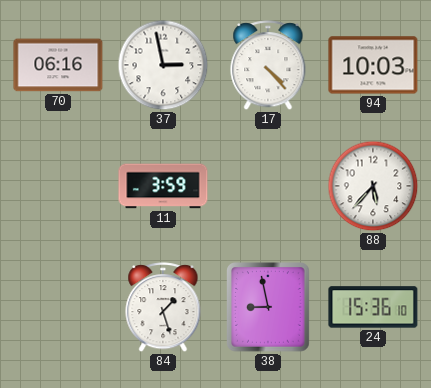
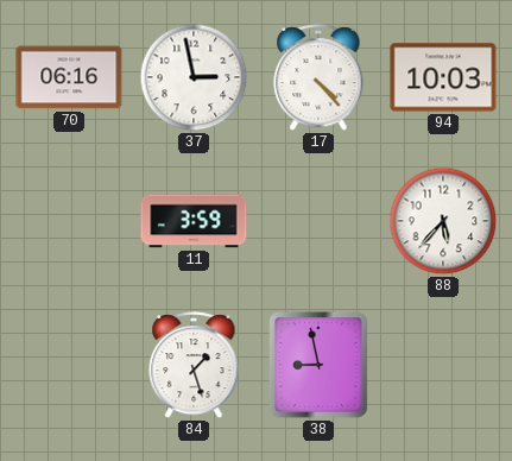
24: 15:36 -> none (373, 307)
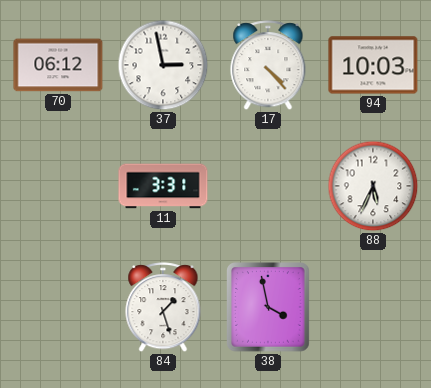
70: 06:16 -> 06:12 (58, 65)
11: 3:59 -> 3:31 (163, 186)
88: 5:37 -> 5:34 (373, 186)
38: 8:58 -> 3:58 (268, 307)
